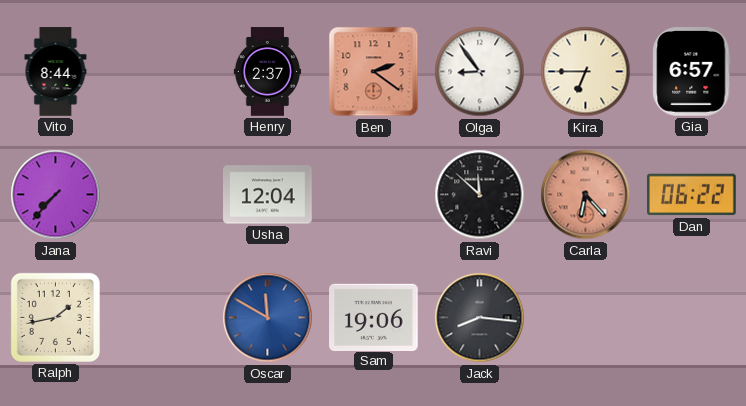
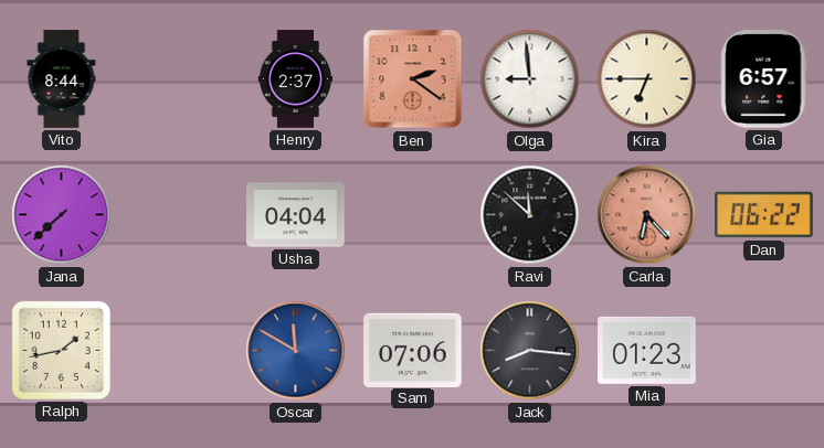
Olga: 8:54 -> 8:59 (530, 79)
Jana: 7:37 -> 7:38 (62, 215)
Usha: 12:04 -> 04:04 (296, 215)
Sam: 19:06 -> 07:06 (413, 350)
Mia: none -> 01:23 (647, 350)
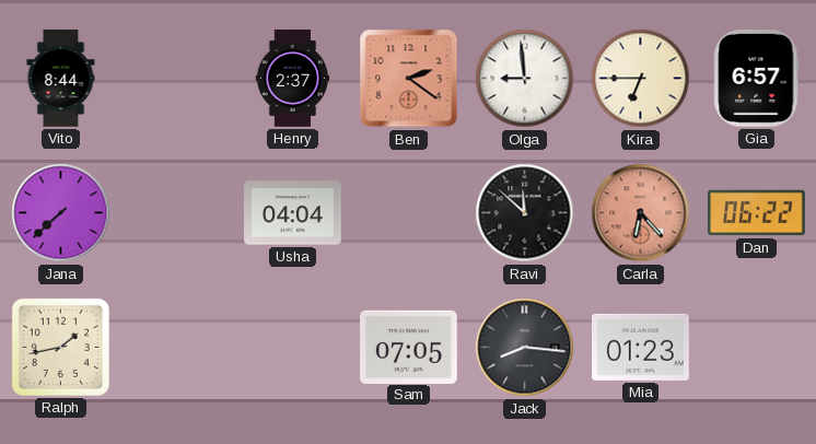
Oscar: 11:50 -> none (296, 351)
Sam: 07:06 -> 07:05 (409, 347)
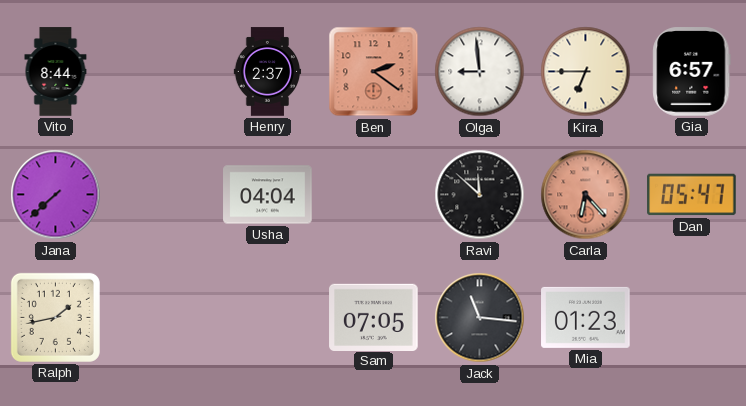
Dan: 06:22 -> 05:47 (692, 195)
Jack: 8:16 -> 11:16 (480, 318)
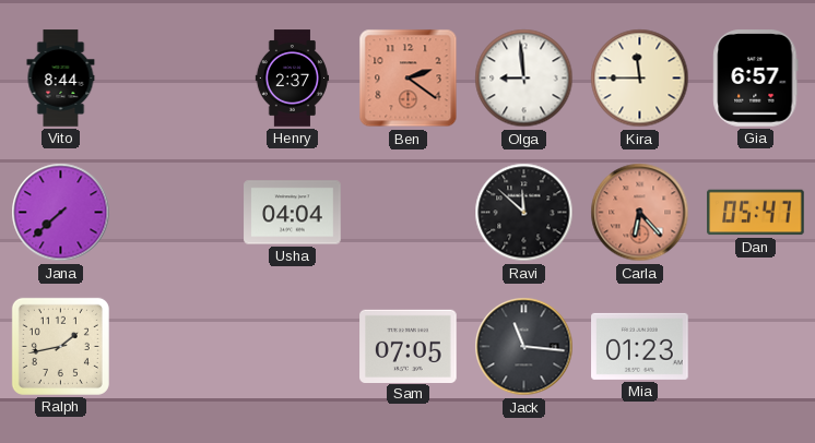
Kira: 6:45 -> 11:45 (640, 79)
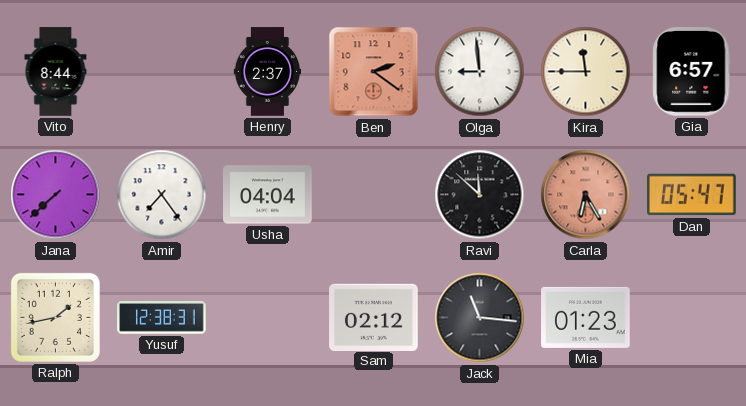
Amir: none -> 7:24 (162, 195)
Carla: 6:23 -> 6:25 (586, 195)
Yusuf: none -> 12:38 (162, 318)
Sam: 07:05 -> 02:12 (374, 317)
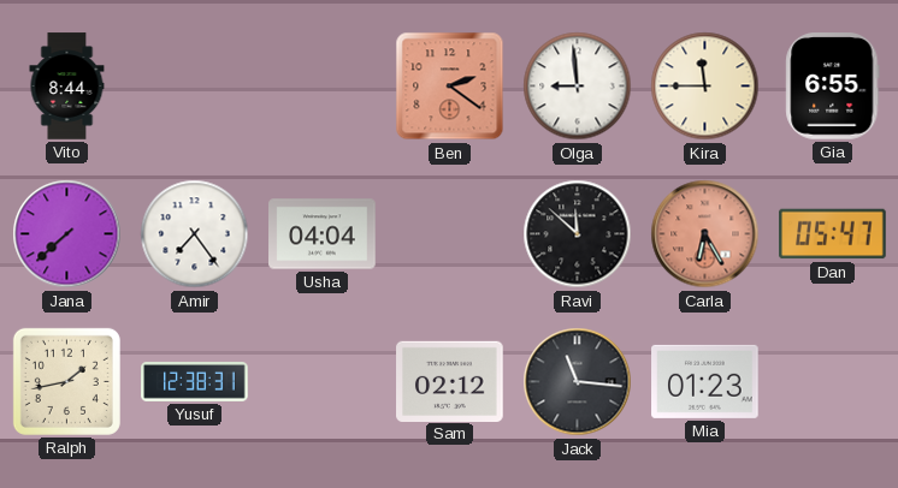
Henry: 2:37 -> none (268, 72)
Gia: 6:57 -> 6:55 (833, 87)
